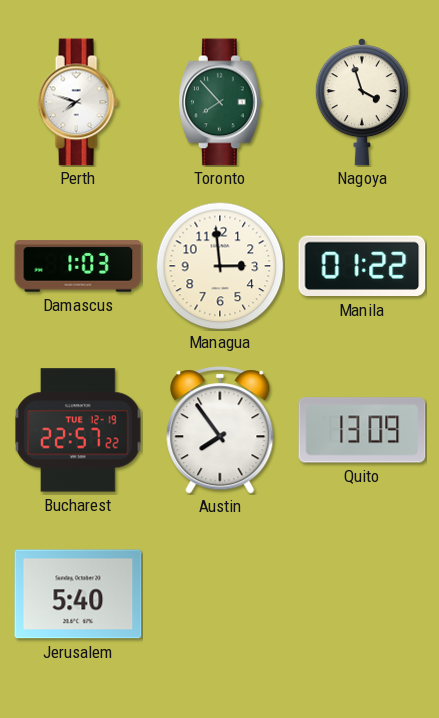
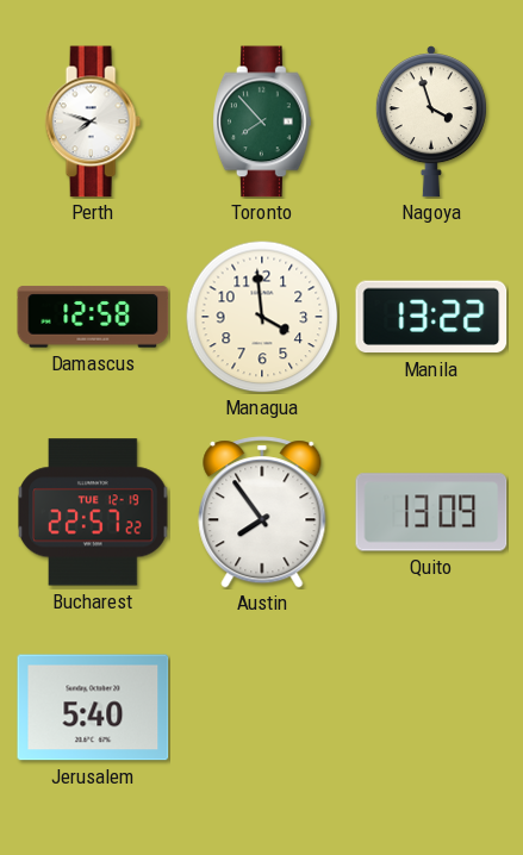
Damascus: 1:03 -> 12:58 (93, 317)
Managua: 2:59 -> 3:59 (262, 317)
Manila: 01:22 -> 13:22 (431, 317)
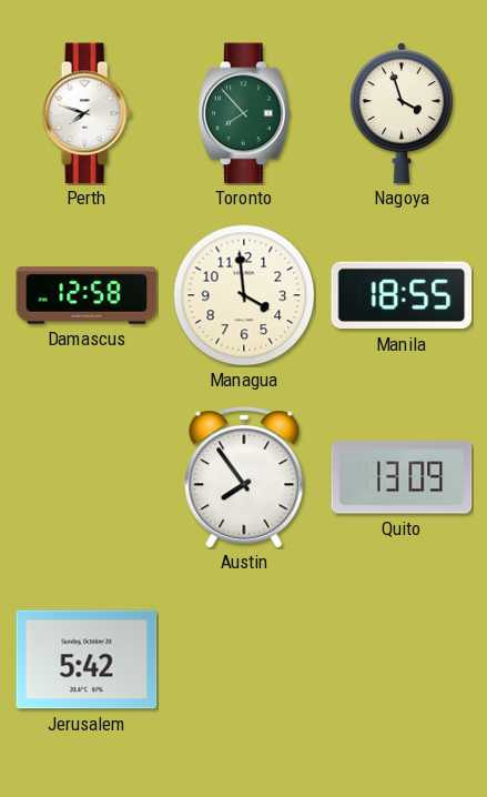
Manila: 13:22 -> 18:55 (402, 295)
Bucharest: 22:57 -> none (93, 512)
Jerusalem: 5:40 -> 5:42 (87, 659)
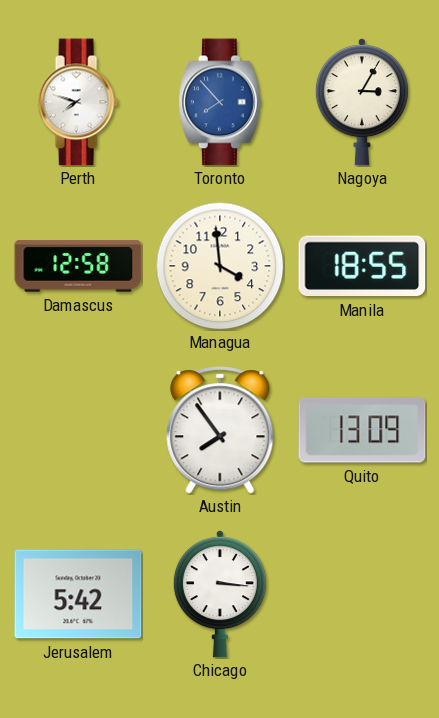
Toronto dial: green -> blue (221, 102)
Nagoya: 3:57 -> 3:05 (362, 102)
Chicago: none -> 3:16 (220, 594)
